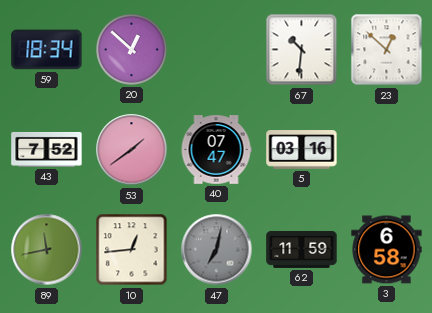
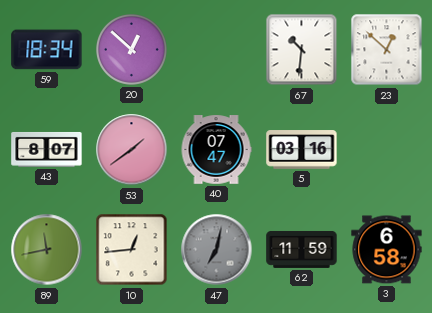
43: 7:52 -> 8:07 (47, 149)
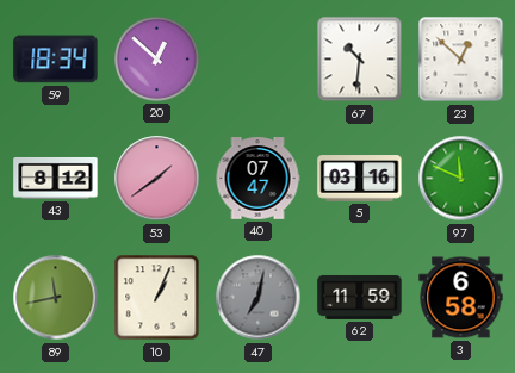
43: 8:07 -> 8:12 (56, 178)
97: none -> 11:49 (461, 179)
10: 12:44 -> 1:04 (157, 298)
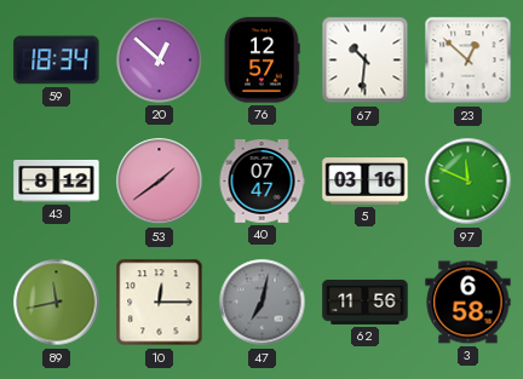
76: none -> 12:57 (261, 61)
10: 1:04 -> 12:15 (160, 303)
62: 11:59 -> 11:56 (366, 302)
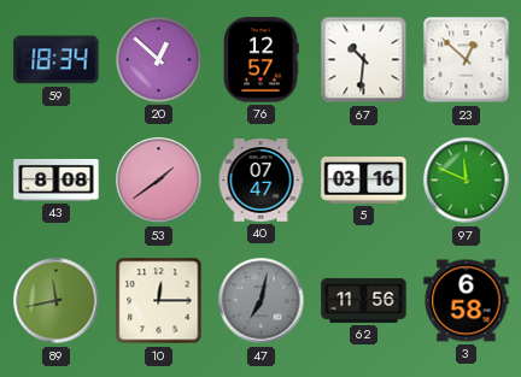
43: 8:12 -> 8:08 (57, 179)
